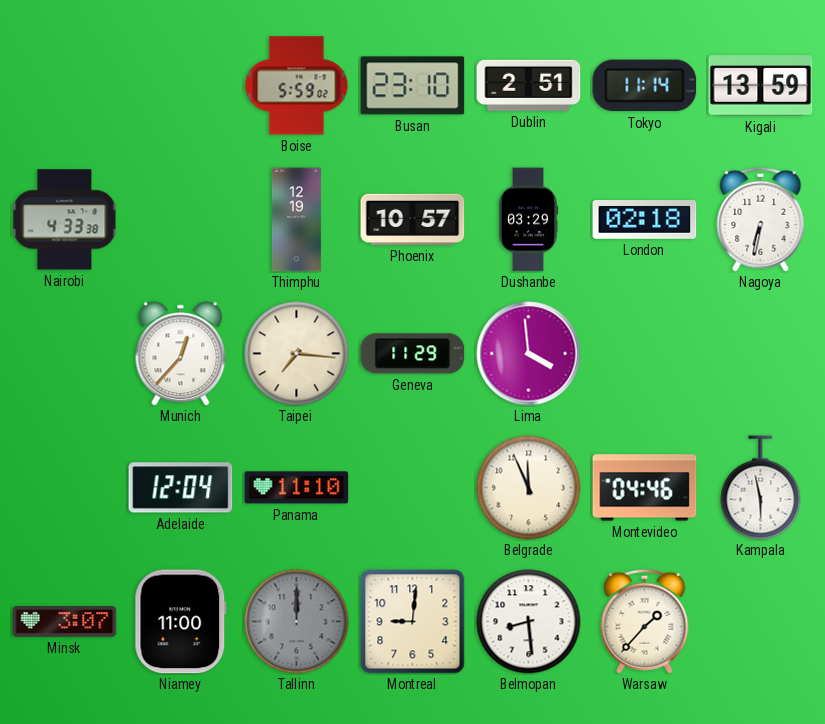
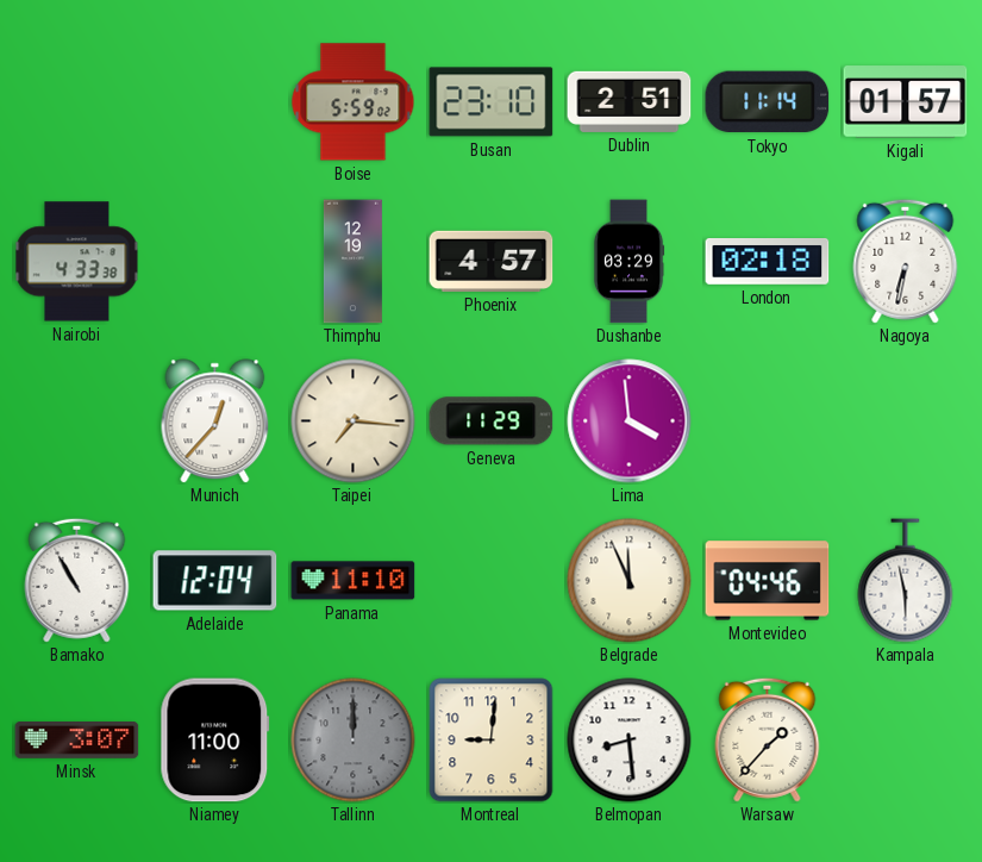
Kigali: 13:59 -> 01:57 (906, 102)
Phoenix: 10:57 -> 4:57 (492, 261)
Bamako: none -> 10:55 (77, 580)
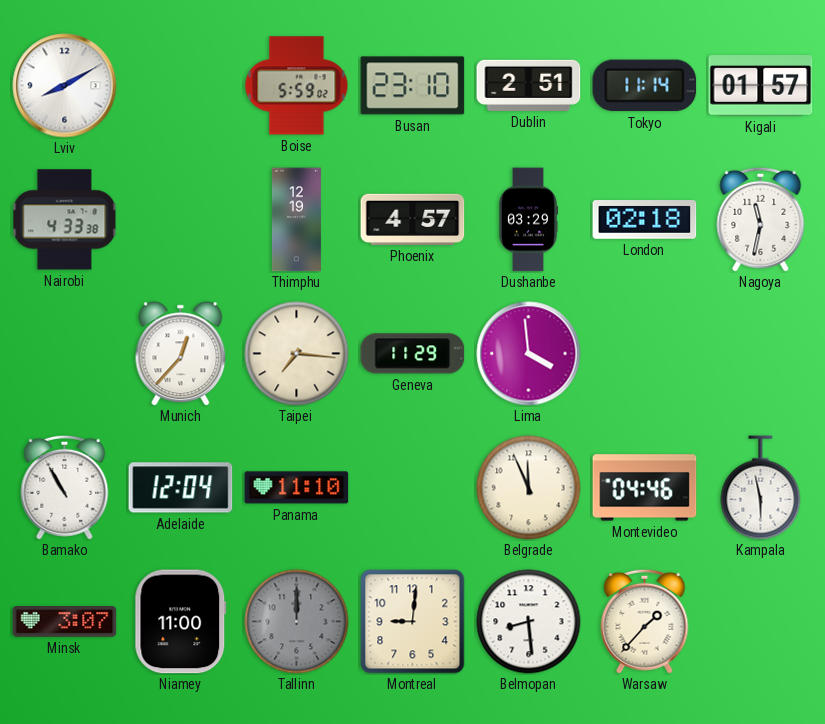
Lviv: none -> 8:10 (65, 86)
Nagoya: 6:32 -> 11:32 (761, 219)
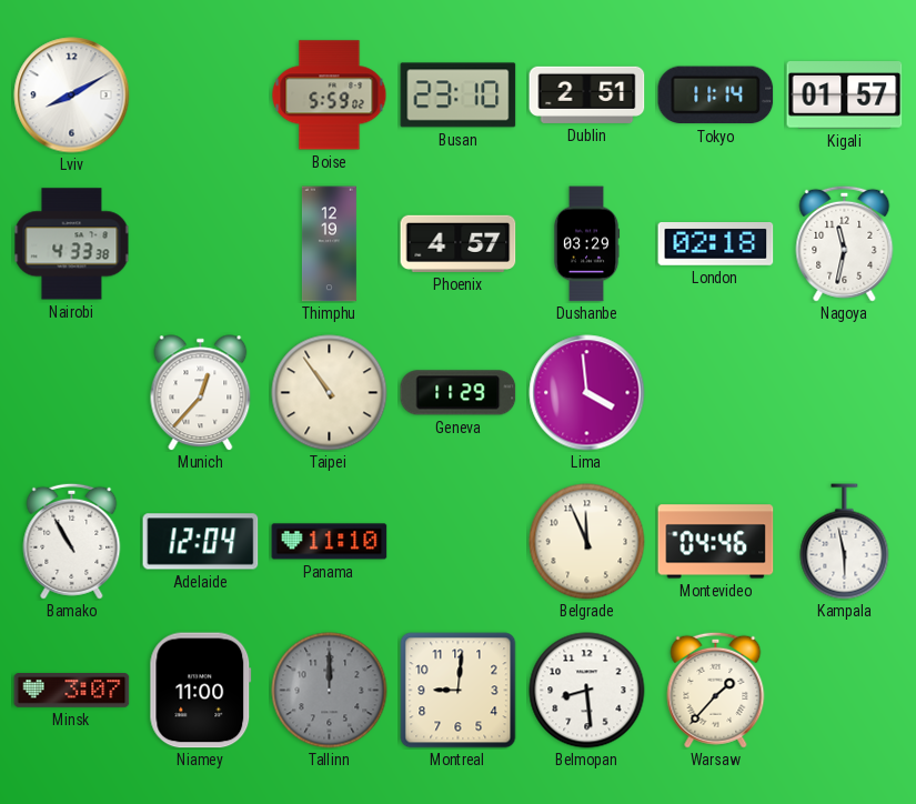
Taipei: 7:16 -> 10:54 (330, 393)
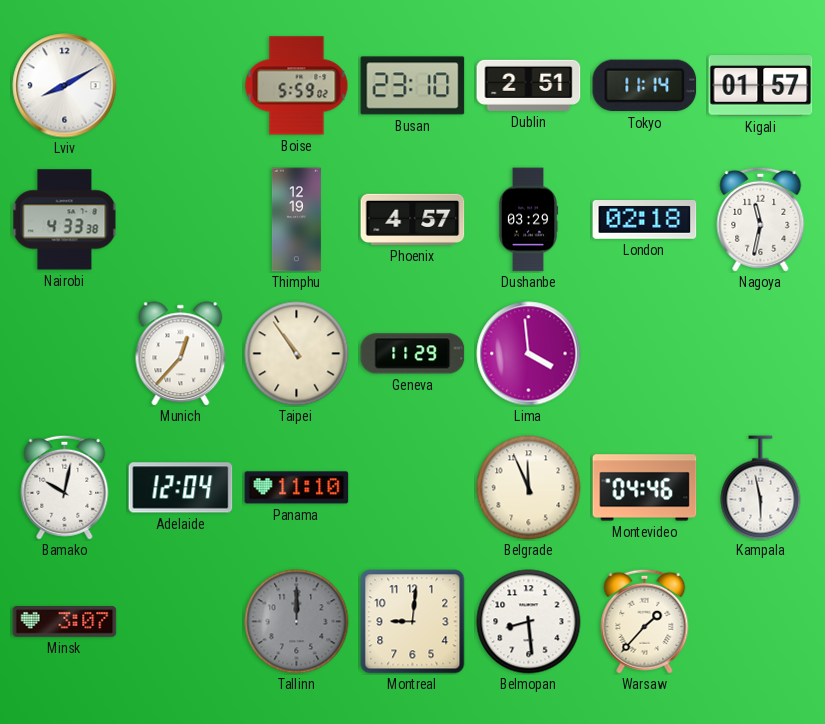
Bamako: 10:55 -> 10:02 (65, 487)
Niamey: 11:00 -> none (201, 691)
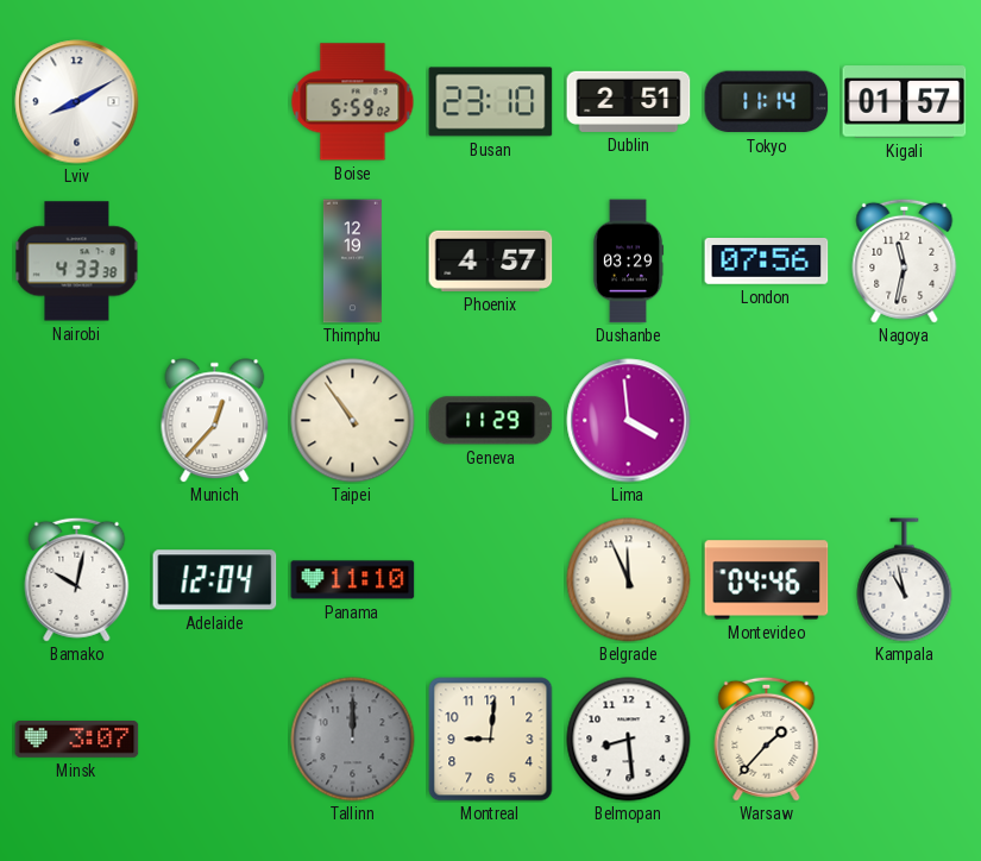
London: 02:18 -> 07:56 (767, 262)
Kampala: 5:58 -> 10:58 (905, 580)
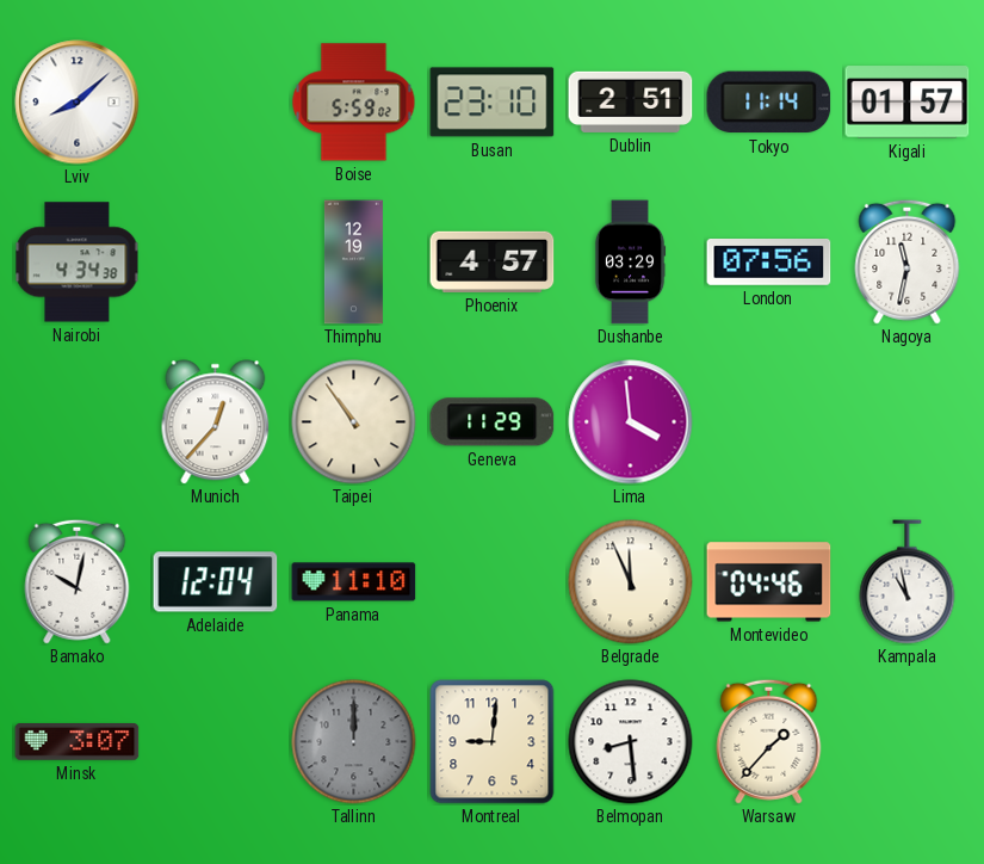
Lviv: 8:10 -> 8:08 (78, 103)
Nairobi: 4:33 -> 4:34 (78, 263)
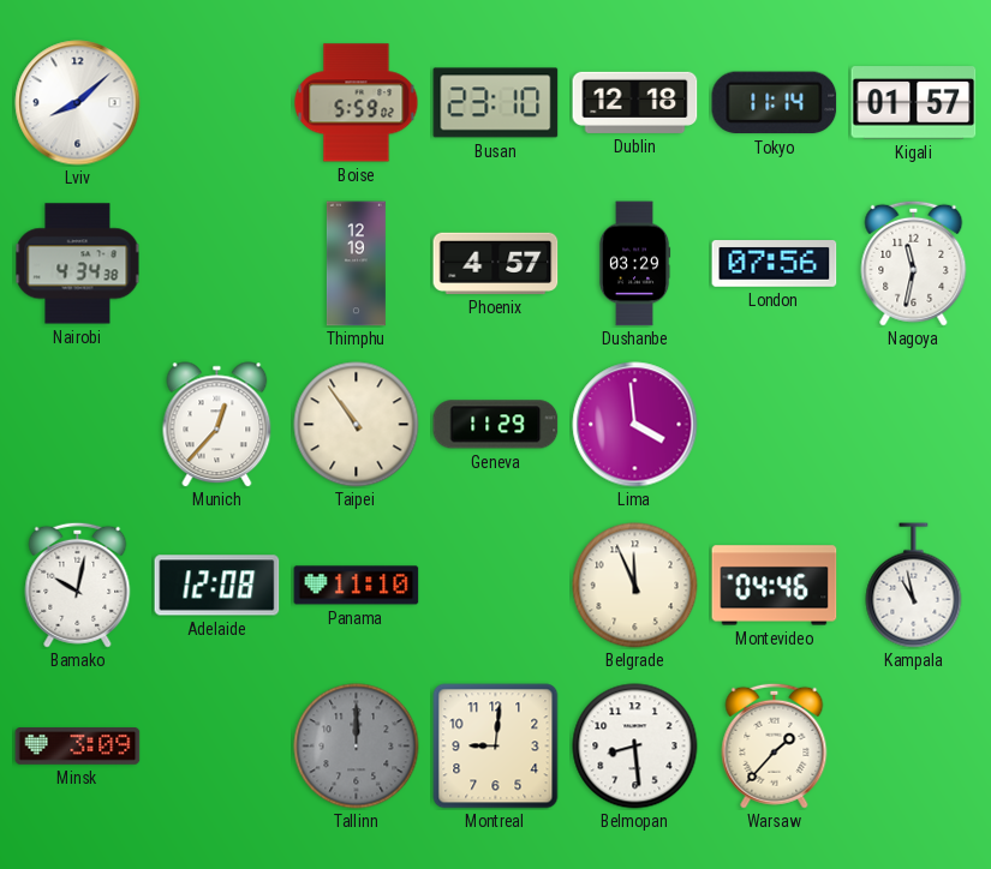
Dublin: 2:51 -> 12:18 (635, 102)
Adelaide: 12:04 -> 12:08 (217, 586)
Minsk: 3:07 -> 3:09 (78, 747)
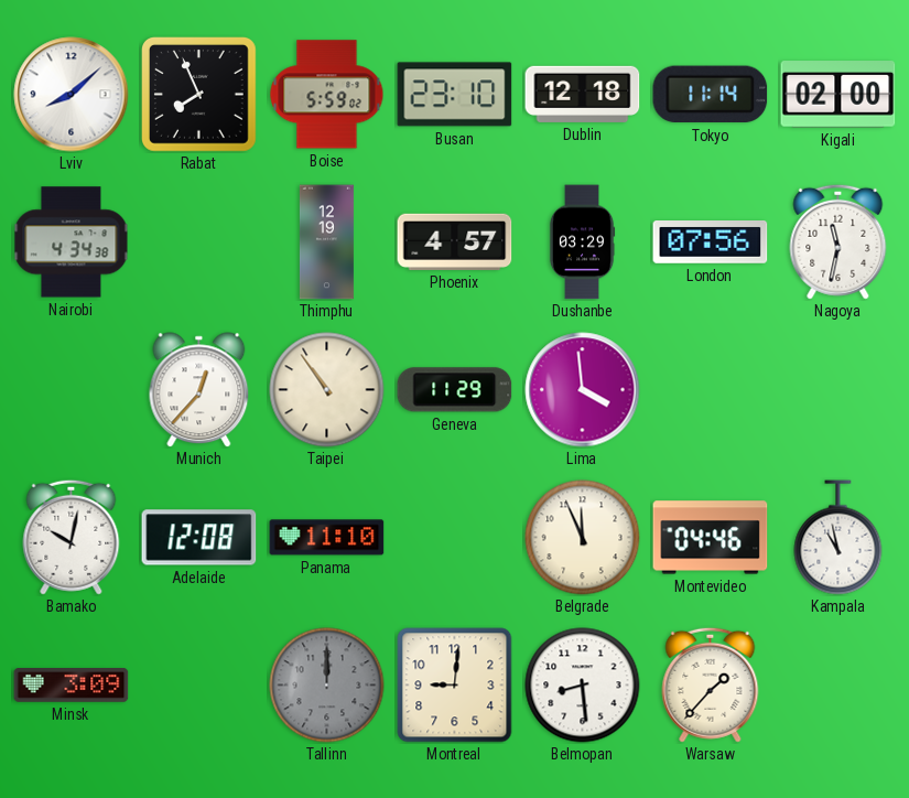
Rabat: none -> 7:56 (199, 95)
Kigali: 01:57 -> 02:00 (838, 95)
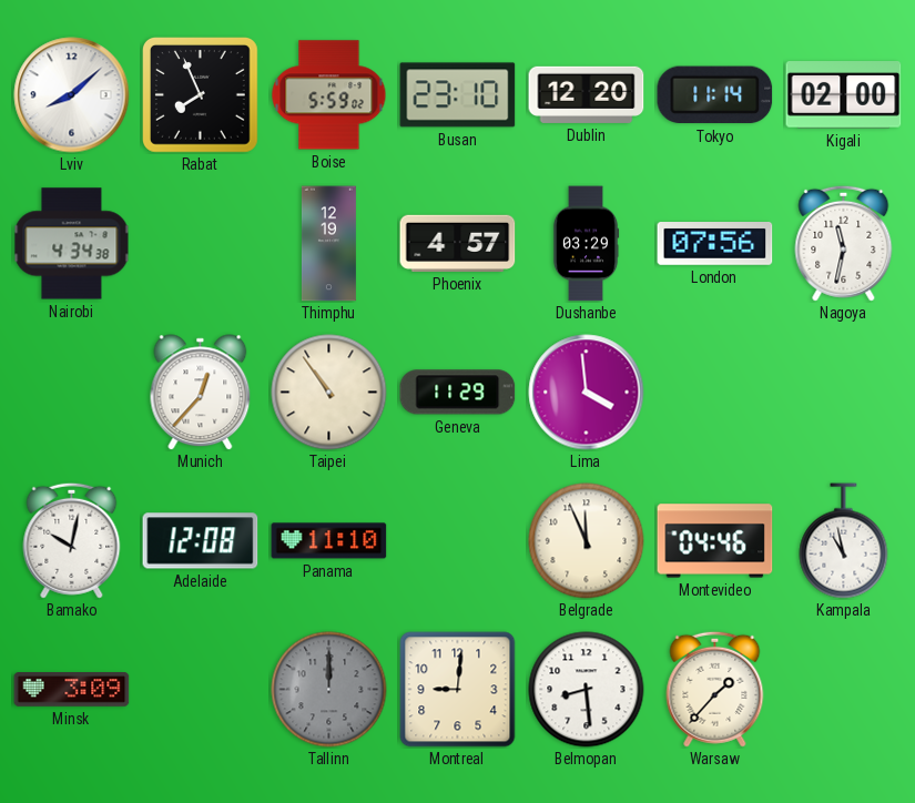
Dublin: 12:18 -> 12:20 (587, 94)
